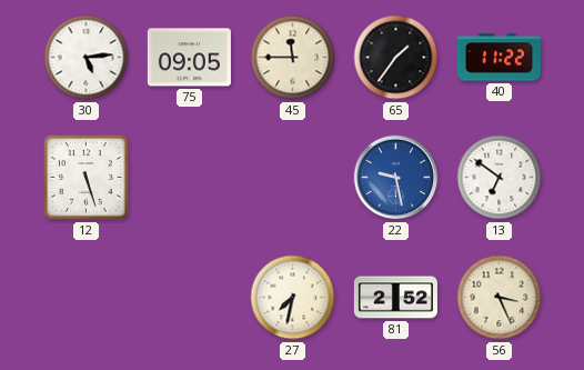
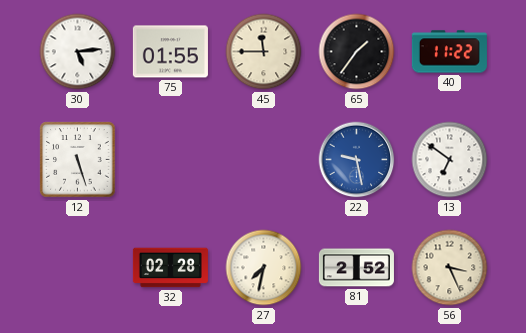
75: 09:05 -> 01:55 (170, 52)
32: none -> 02:28 (170, 268)
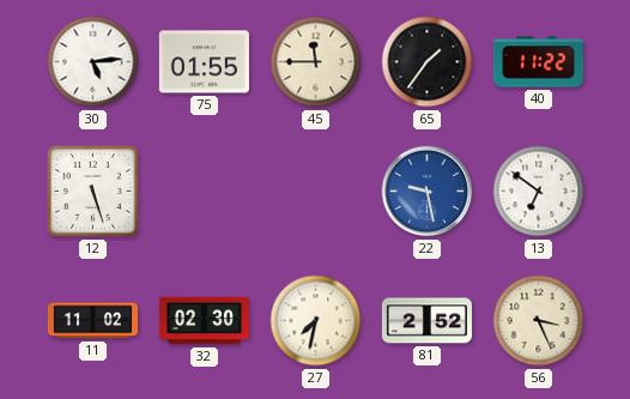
11: none -> 11:02 (92, 321)
32: 02:28 -> 02:30 (204, 321)
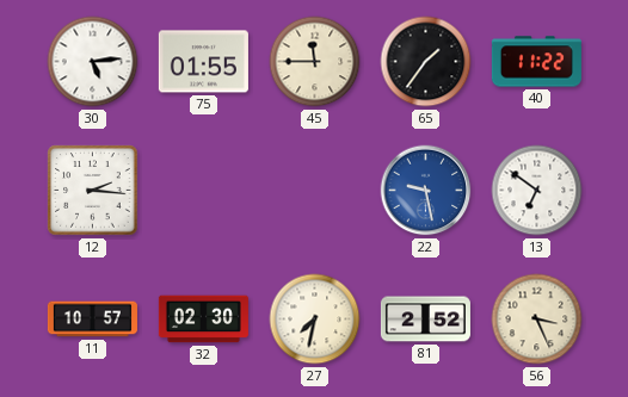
12: 5:27 -> 2:16 (93, 191)
11: 11:02 -> 10:57 (92, 320)
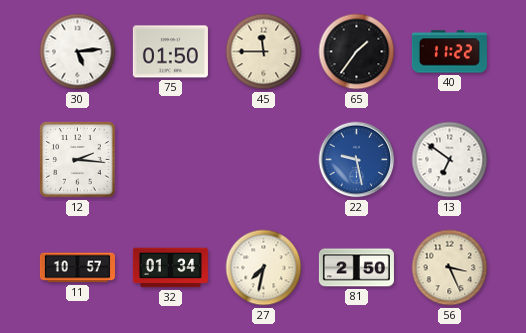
75: 01:55 -> 01:50 (170, 52)
32: 02:30 -> 01:34 (170, 268)
81: 2:52 -> 2:50 (356, 268)
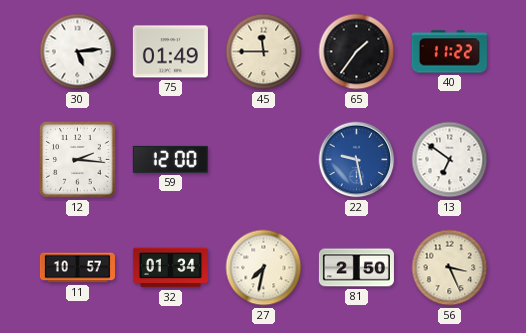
75: 01:50 -> 01:49 (170, 52)
59: none -> 12:00 (170, 159)
